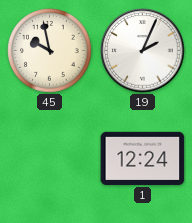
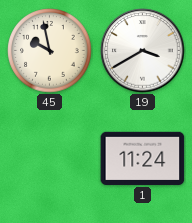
19: 2:04 -> 3:40 (143, 51)
1: 12:24 -> 11:24 (143, 158)
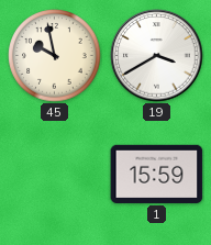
1: 11:24 -> 15:59 (157, 174)
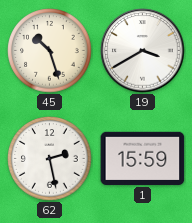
45: 9:58 -> 10:27 (50, 51)
62: none -> 2:28 (50, 159)
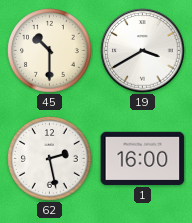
45: 10:27 -> 10:30 (50, 51)
1: 15:59 -> 16:00 (143, 158)
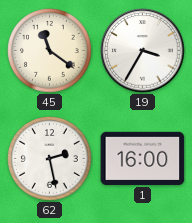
45: 10:30 -> 11:21 (50, 51)
19: 3:40 -> 3:35 (143, 51)
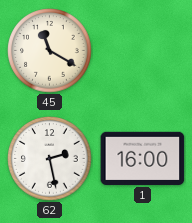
45: 11:21 -> 11:20 (50, 51)
19: 3:35 -> none (143, 51)
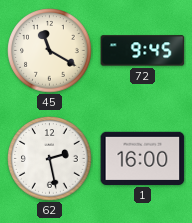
72: none -> 9:45 (143, 51)
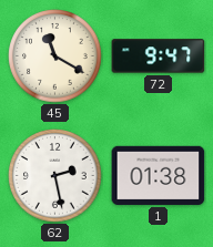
72: 9:45 -> 9:47 (159, 56)
1: 16:00 -> 01:38 (159, 175)
